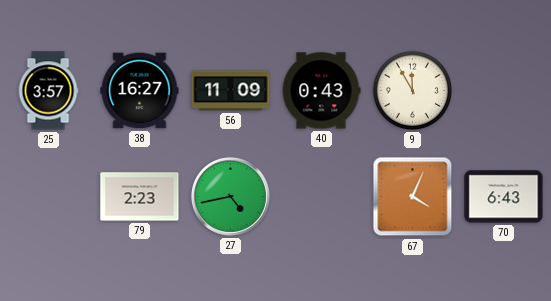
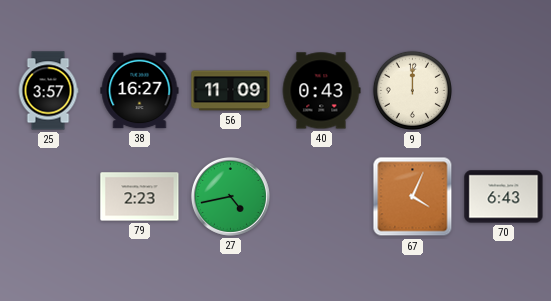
9: 11:55 -> 12:00 (412, 90)
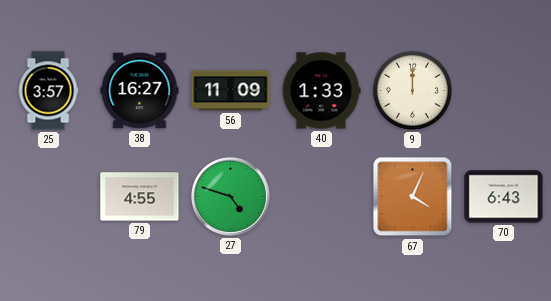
40: 0:43 -> 1:33 (321, 91)
79: 2:23 -> 4:55 (140, 197)
27: 4:43 -> 4:48 (230, 196)
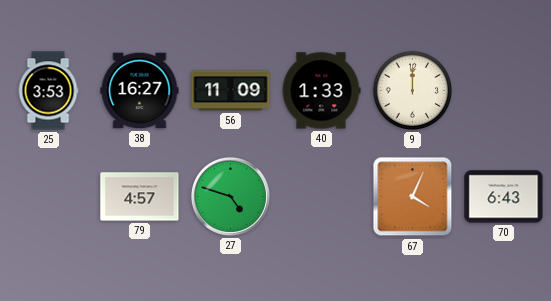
25: 3:57 -> 3:53 (48, 91)
79: 4:55 -> 4:57 (140, 197)
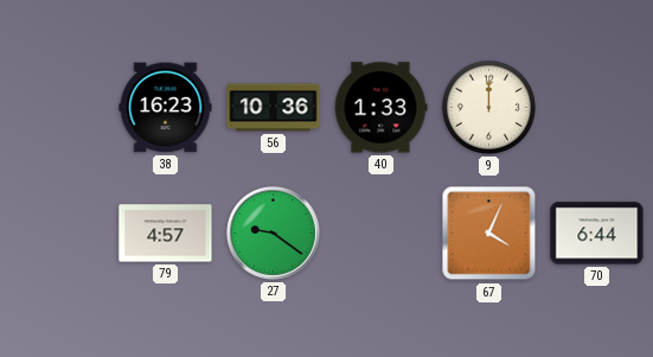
25: 3:53 -> none (48, 91)
38: 16:27 -> 16:23 (166, 108)
56: 11:09 -> 10:36 (274, 108)
27: 4:48 -> 9:21 (273, 232)
70: 6:43 -> 6:44 (597, 234)
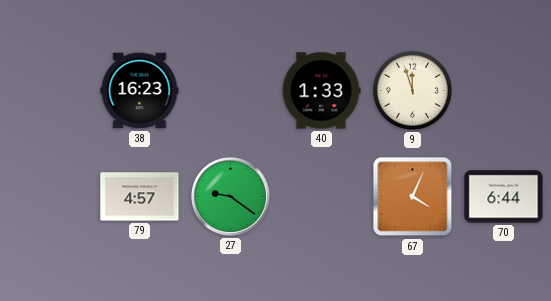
56: 10:36 -> none (274, 108)
9: 12:00 -> 11:57 (412, 90)
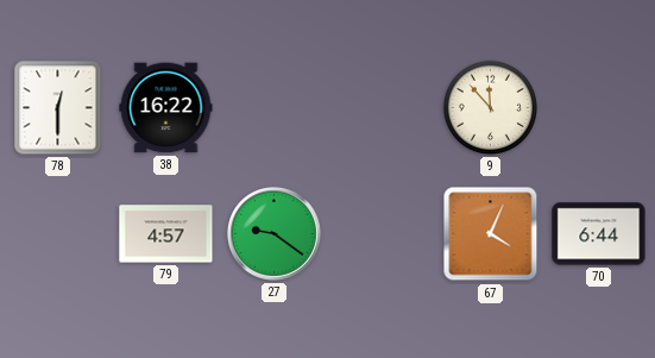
78: none -> 12:30 (58, 108)
38: 16:23 -> 16:22 (166, 108)
40: 1:33 -> none (321, 91)
9: 11:57 -> 11:53 (490, 107)
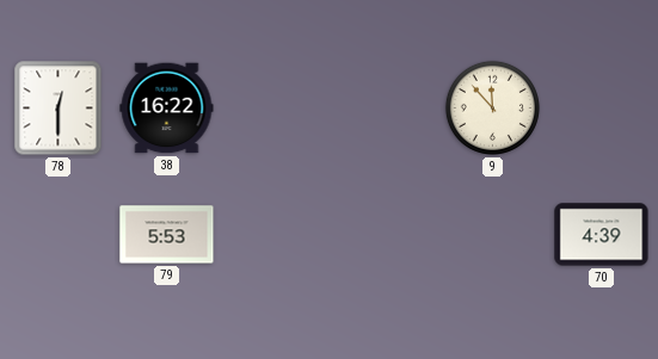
79: 4:57 -> 5:53 (167, 235)
27: 9:21 -> none (273, 233)
67: 4:04 -> none (491, 234)
70: 6:44 -> 4:39 (602, 235)
